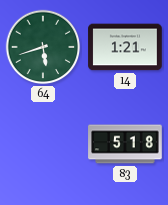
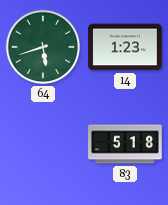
14: 1:21 -> 1:23 (125, 47)
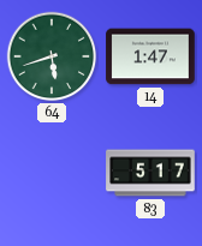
14: 1:23 -> 1:47 (150, 56)
83: 5:18 -> 5:17 (150, 173)
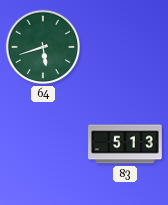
14: 1:47 -> none (150, 56)
83: 5:17 -> 5:13 (125, 144)
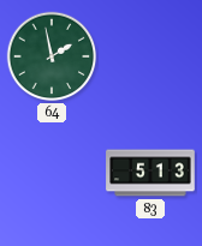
64: 5:42 -> 1:58 (52, 56)
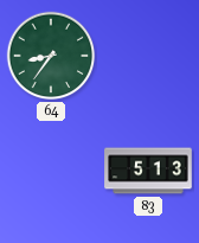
64: 1:58 -> 8:36 (51, 56)
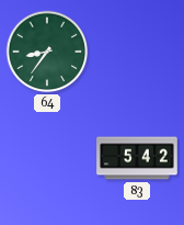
83: 5:13 -> 5:42 (137, 158)
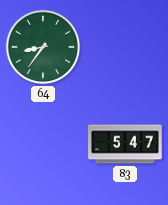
83: 5:42 -> 5:47 (125, 144)
